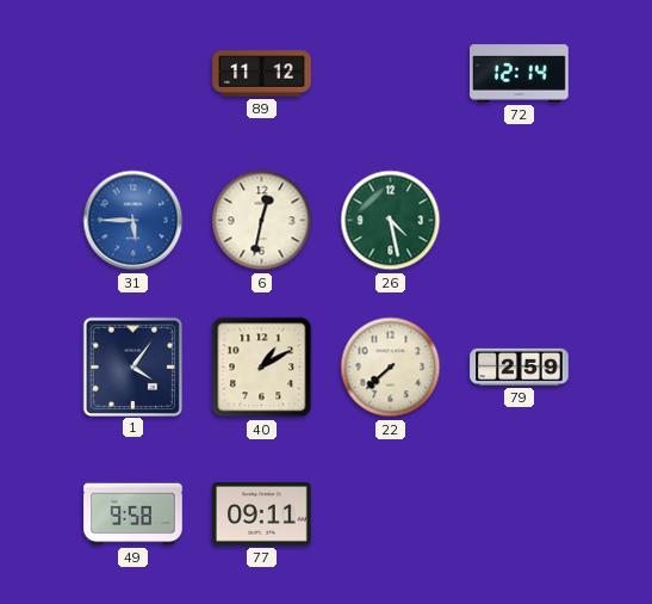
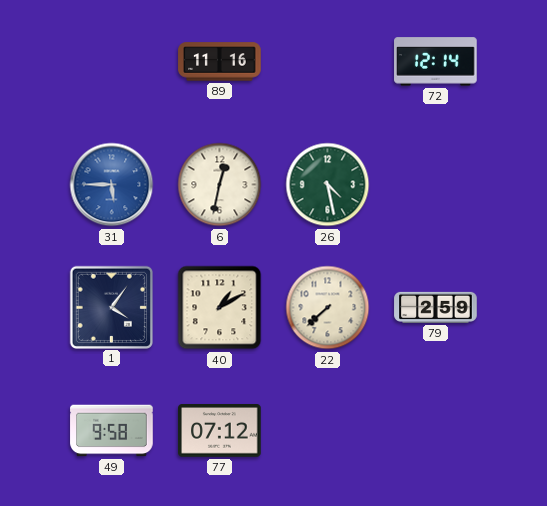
89: 11:12 -> 11:16 (220, 62)
77: 09:11 -> 07:12 (220, 431)
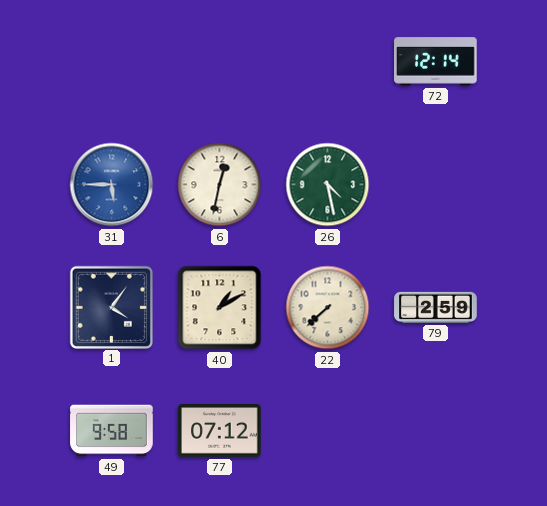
89: 11:16 -> none (220, 62)
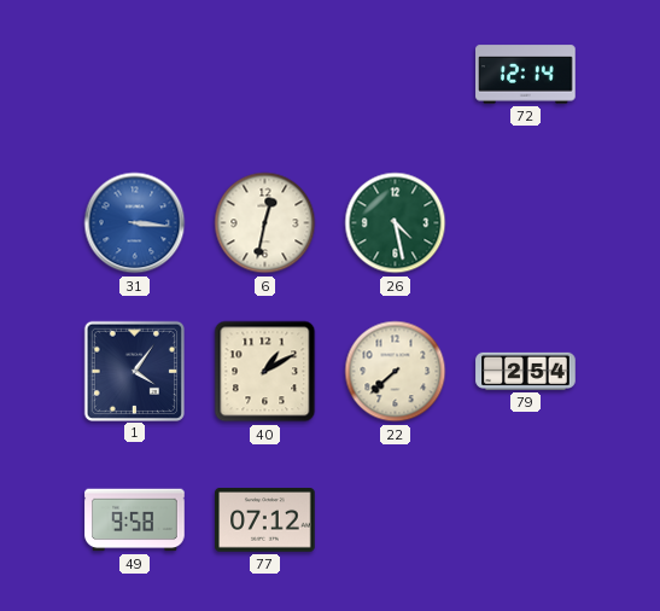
31: 5:45 -> 3:16 (135, 223)
79: 2:59 -> 2:54 (526, 371)
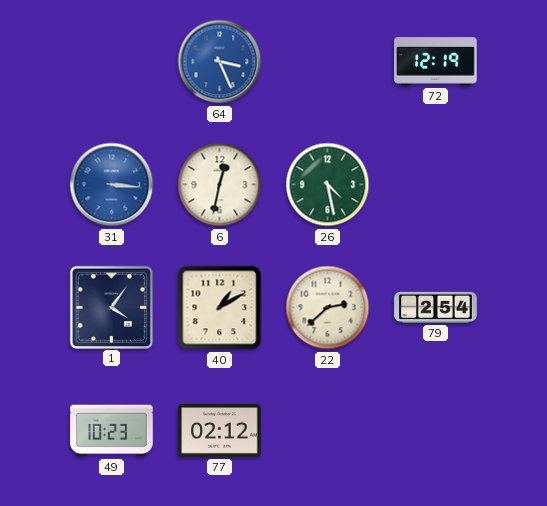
64: none -> 3:26 (220, 62)
72: 12:14 -> 12:19 (436, 62)
22: 7:38 -> 2:38 (328, 308)
49: 9:58 -> 10:23 (112, 431)
77: 07:12 -> 02:12 (220, 431)
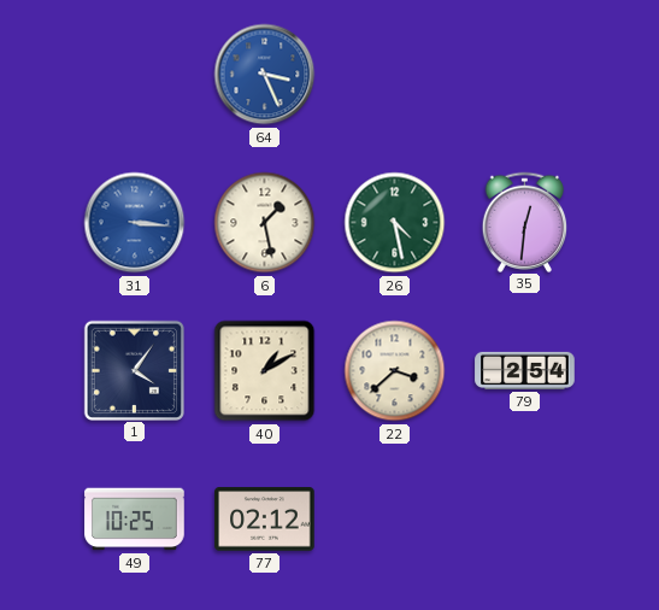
72: 12:19 -> none (436, 62)
6: 12:32 -> 1:28 (265, 223)
35: none -> 12:31 (525, 222)
22: 2:38 -> 3:38 (395, 371)
49: 10:23 -> 10:25 (135, 520)
